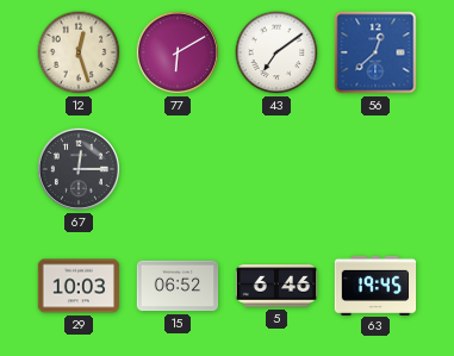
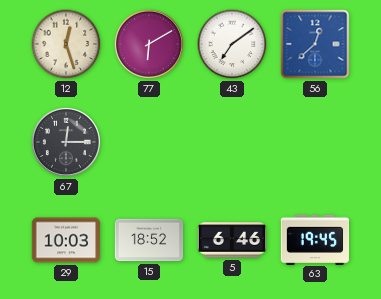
15: 06:52 -> 18:52 (149, 240)
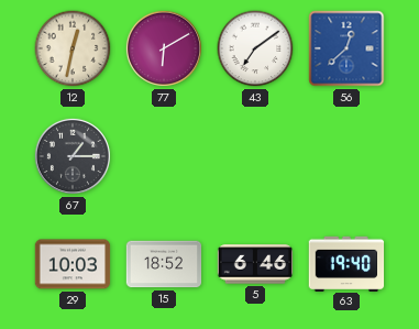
12: 12:27 -> 12:32 (73, 48)
67: 12:15 -> 1:15 (73, 156)
63: 19:45 -> 19:40 (346, 263)
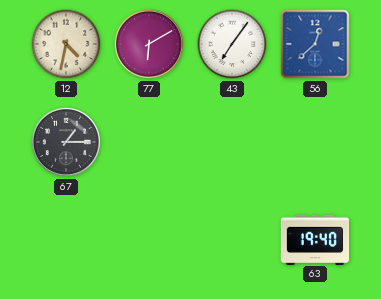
12: 12:32 -> 4:32 (66, 44)
43: 7:09 -> 7:06 (232, 44)
29: 10:03 -> none (73, 264)
15: 18:52 -> none (164, 264)
5: 6:46 -> none (255, 264)
